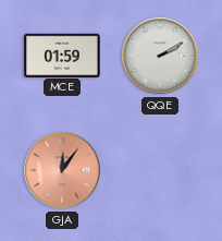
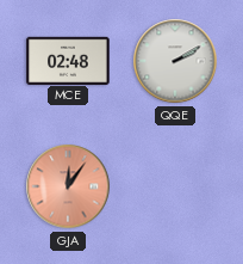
MCE: 01:59 -> 02:48 (68, 60)
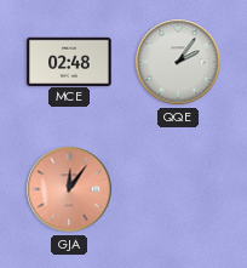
QQE: 2:10 -> 2:06 (178, 62)
